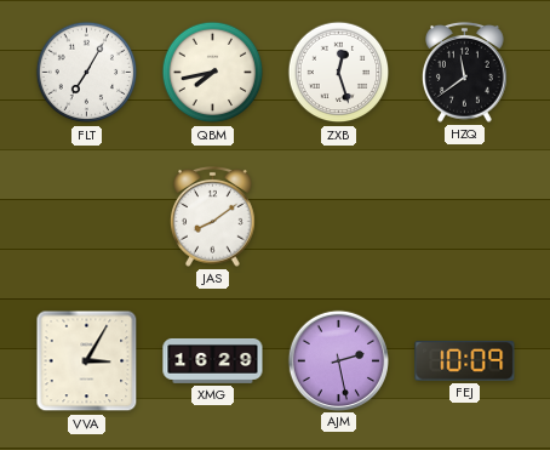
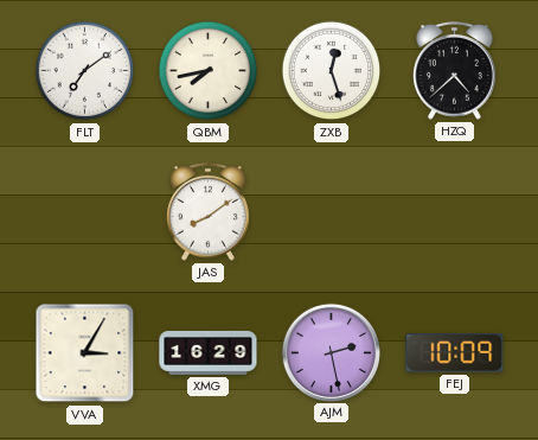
FLT: 7:05 -> 7:09 (85, 71)
HZQ: 11:39 -> 4:38 (455, 70)
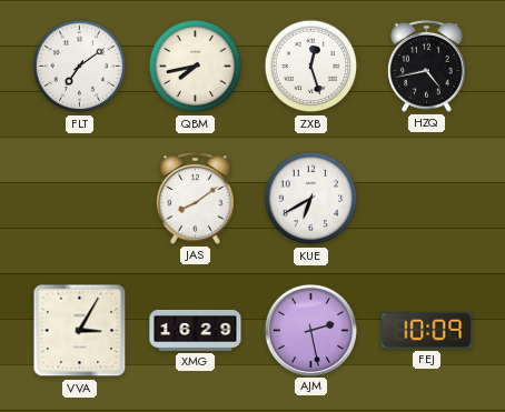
HZQ: 4:38 -> 4:43 (427, 66)
KUE: none -> 6:40 (311, 199)
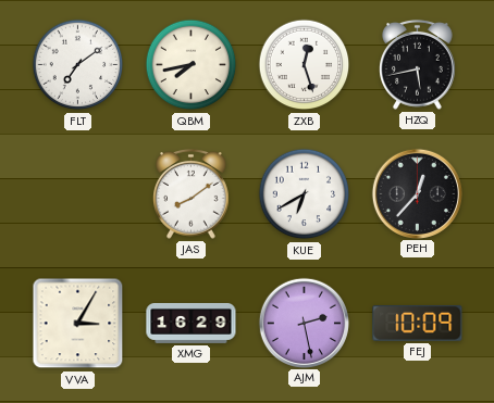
HZQ: 4:43 -> 5:43 (418, 64)
PEH: none -> 12:37 (417, 193)
